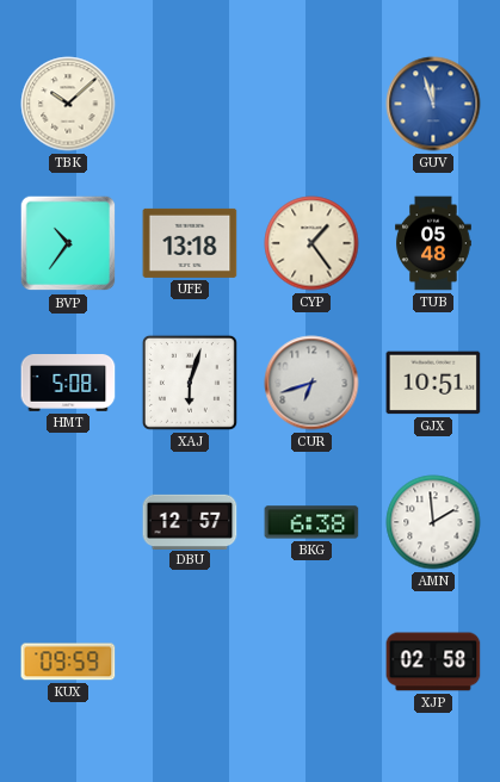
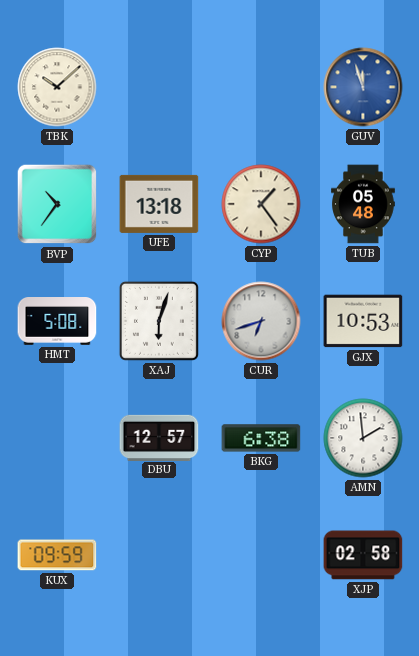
GJX: 10:51 -> 10:53 (363, 321)
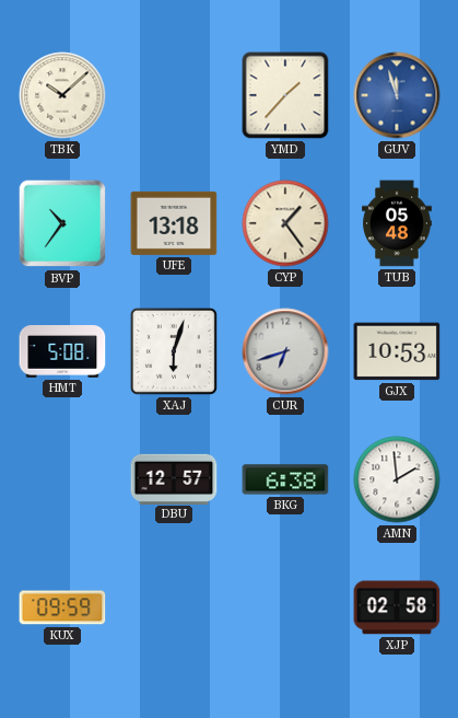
YMD: none -> 1:37 (285, 95)
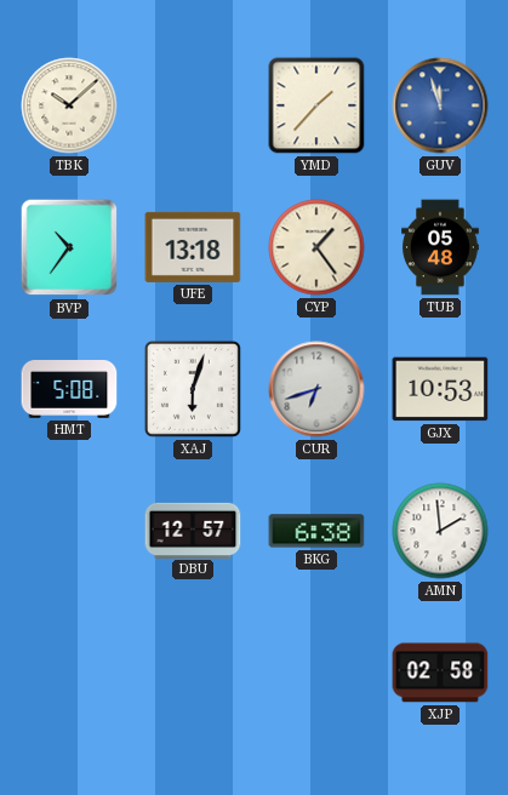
KUX: 09:59 -> none (62, 607)
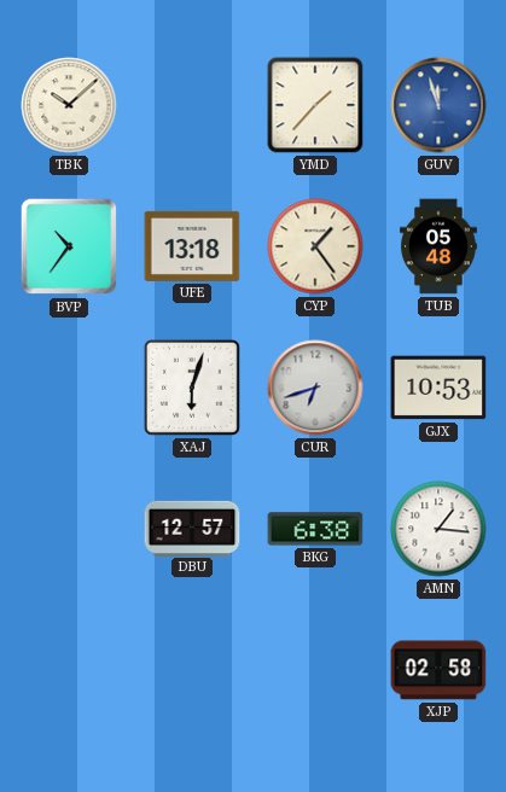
HMT: 5:08 -> none (69, 390)
AMN: 1:59 -> 1:16 (438, 529)
